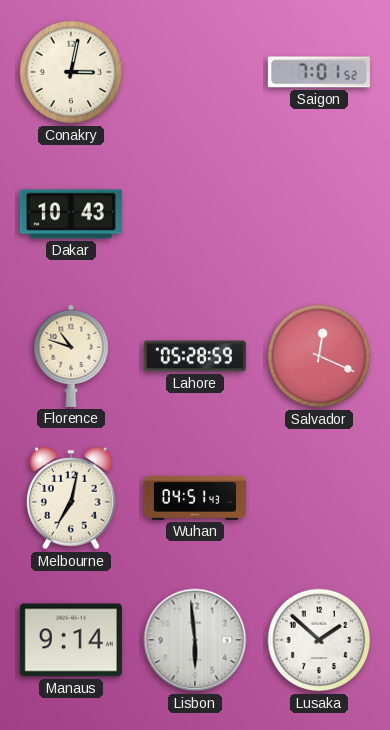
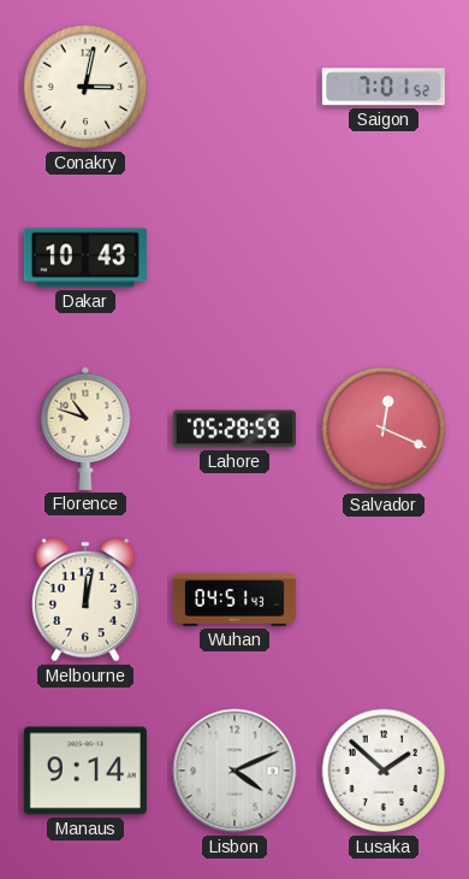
Melbourne: 7:02 -> 12:02 (87, 600)
Lisbon: 5:59 -> 4:11 (234, 771)
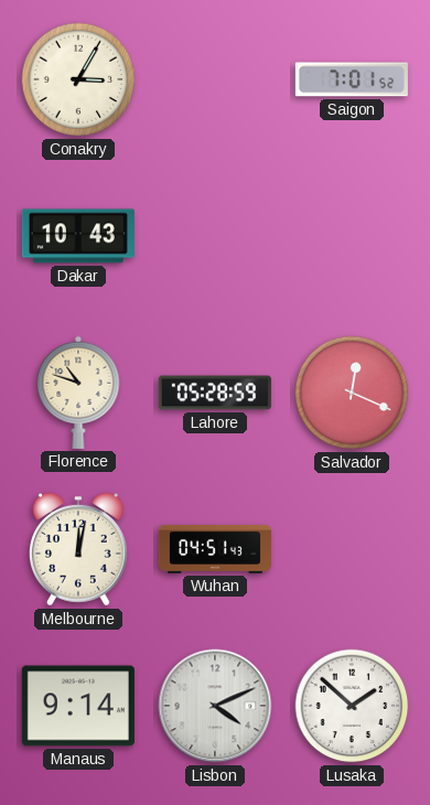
Conakry: 3:02 -> 3:05 (78, 79)
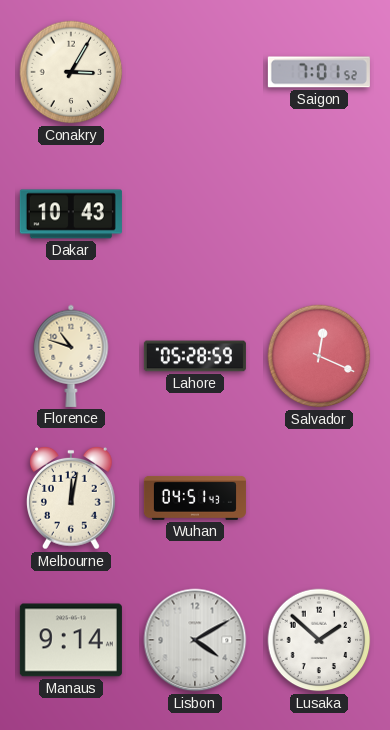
Lisbon: 4:11 -> 4:10 (195, 640)
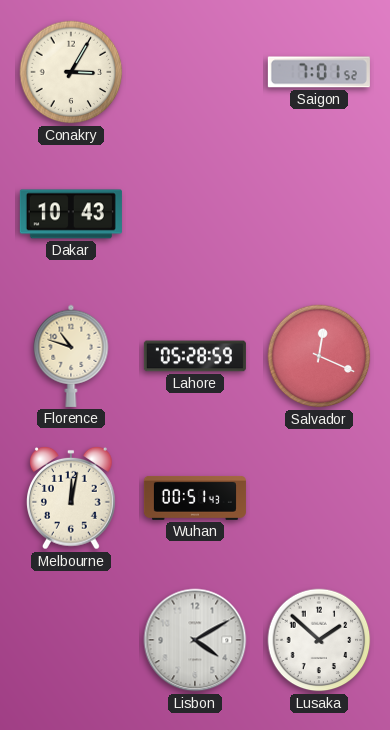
Wuhan: 04:51 -> 00:51 (195, 498)
Manaus: 9:14 -> none (71, 640)
